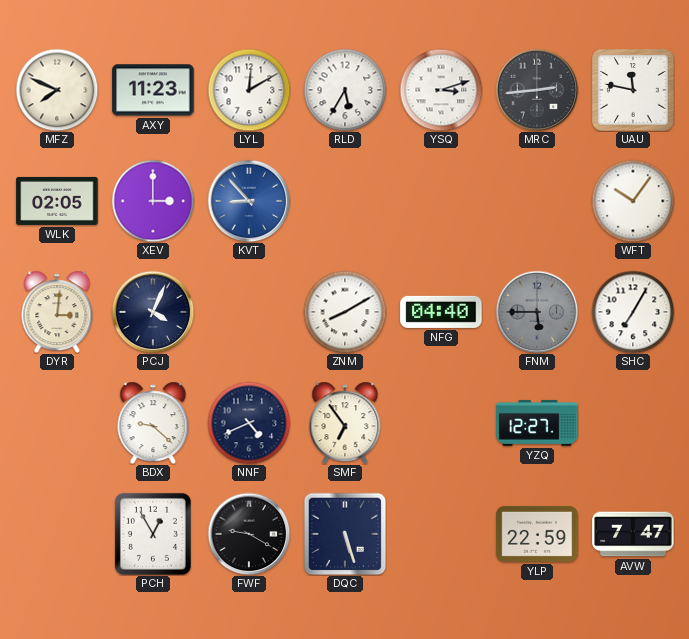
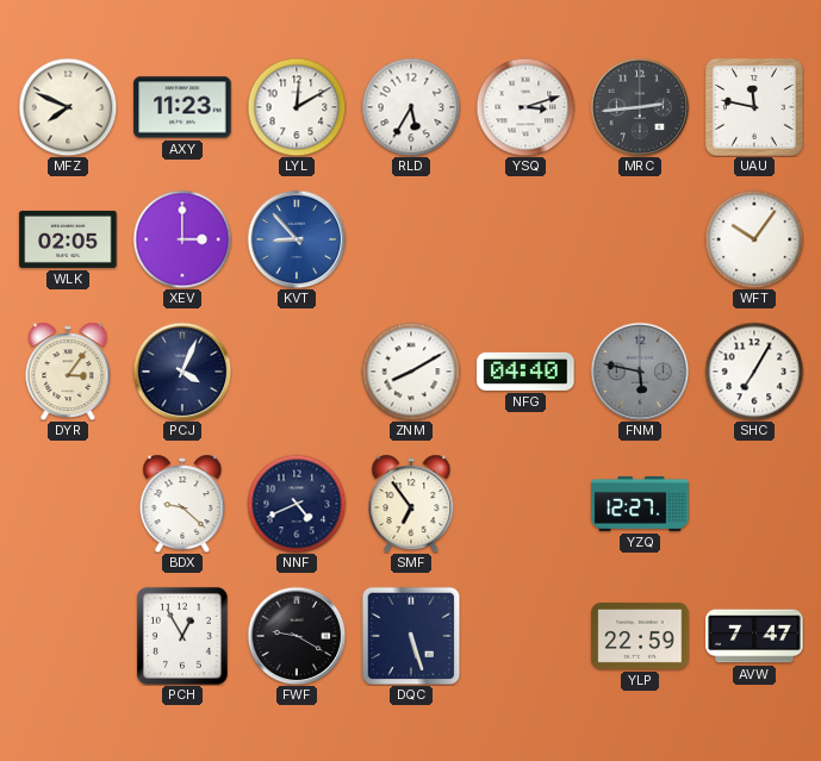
DYR: 3:01 -> 3:06 (68, 372)
FNM: 5:45 -> 5:47 (640, 372)
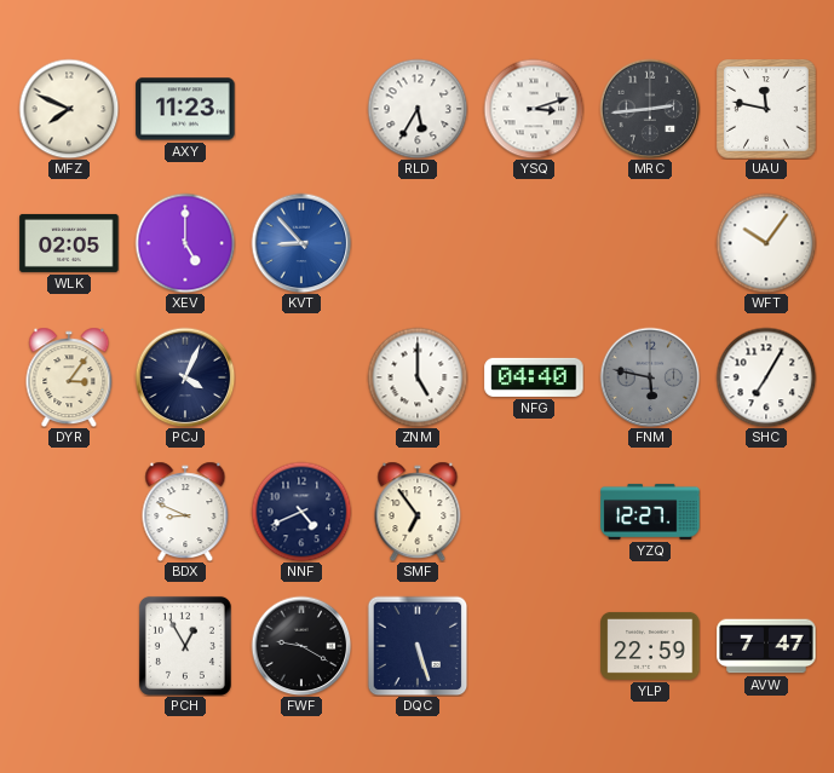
LYL: 12:10 -> none (297, 107)
XEV: 3:00 -> 5:00 (185, 243)
ZNM: 8:10 -> 5:00 (418, 377)
BDX: 9:22 -> 8:49 (185, 512)
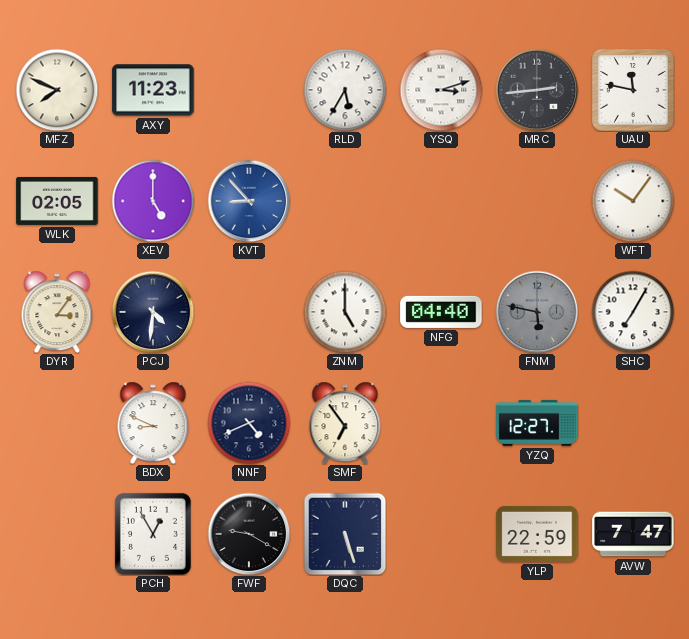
PCJ: 4:04 -> 4:31 (153, 312)
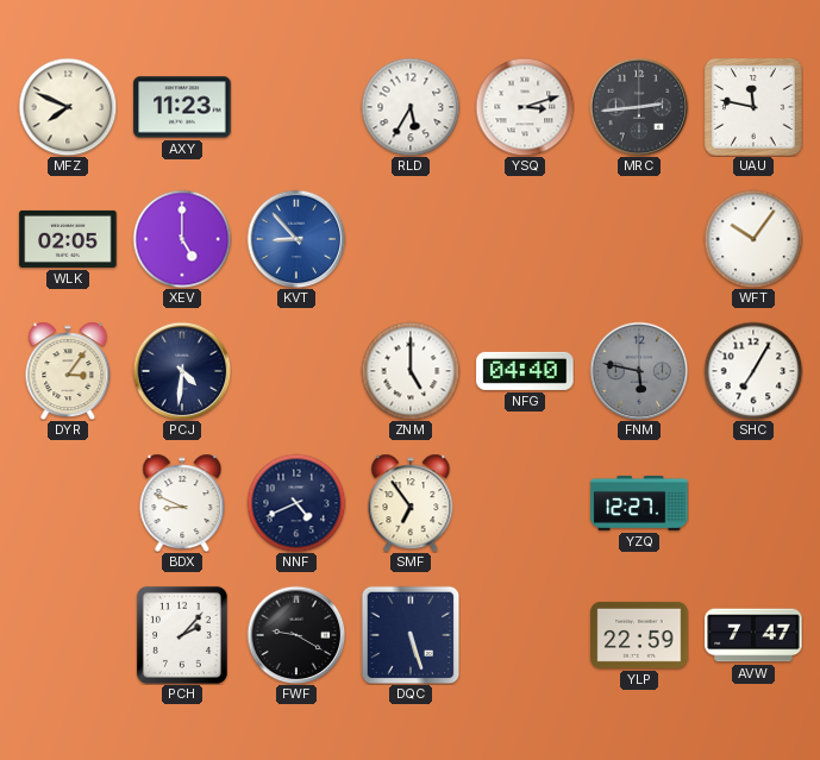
PCH: 12:55 -> 2:07 (182, 635)
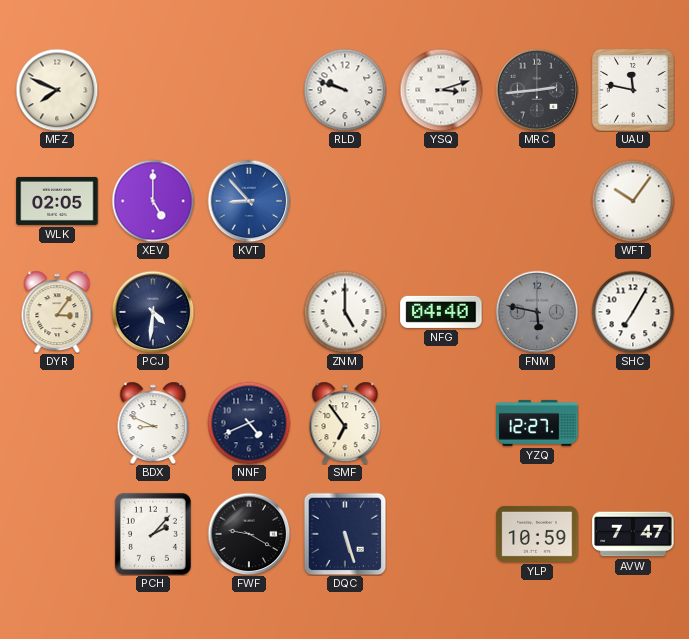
AXY: 11:23 -> none (182, 107)
RLD: 5:35 -> 9:48 (345, 90)
YLP: 22:59 -> 10:59 (537, 534)
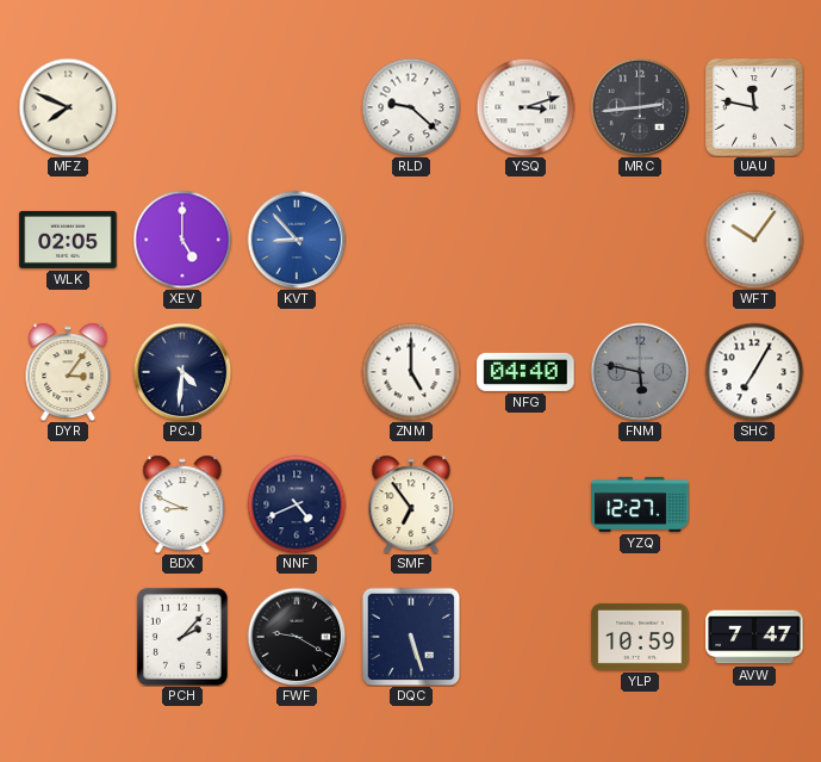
RLD: 9:48 -> 9:22 (411, 107)
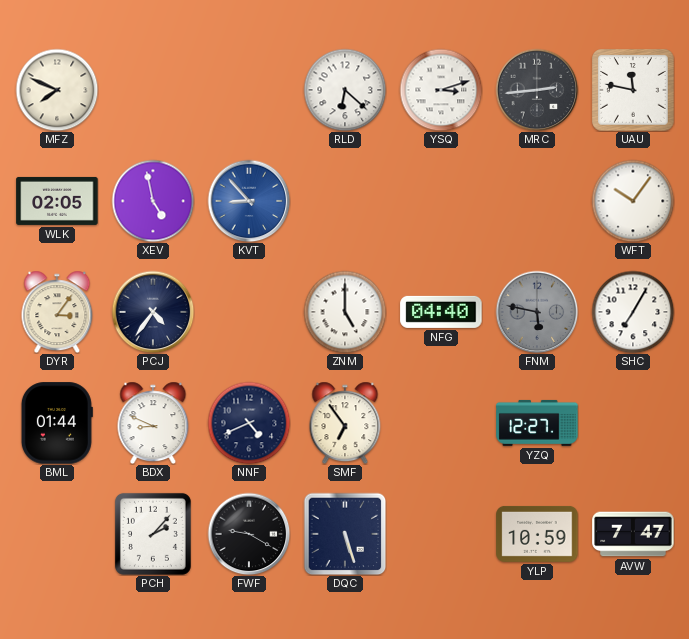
RLD: 9:22 -> 6:22 (345, 90)
XEV: 5:00 -> 4:58 (153, 201)
PCJ: 4:31 -> 4:36 (153, 312)
BML: none -> 01:44 (57, 423)
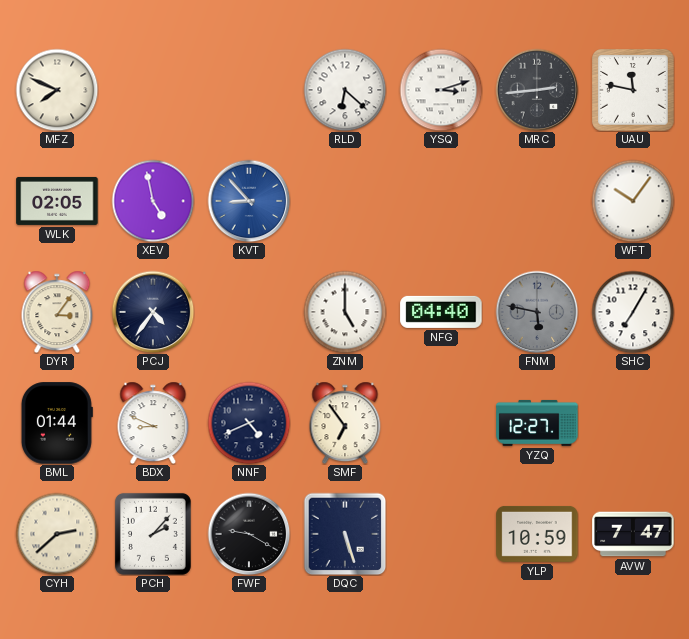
CYH: none -> 2:38 (57, 534)
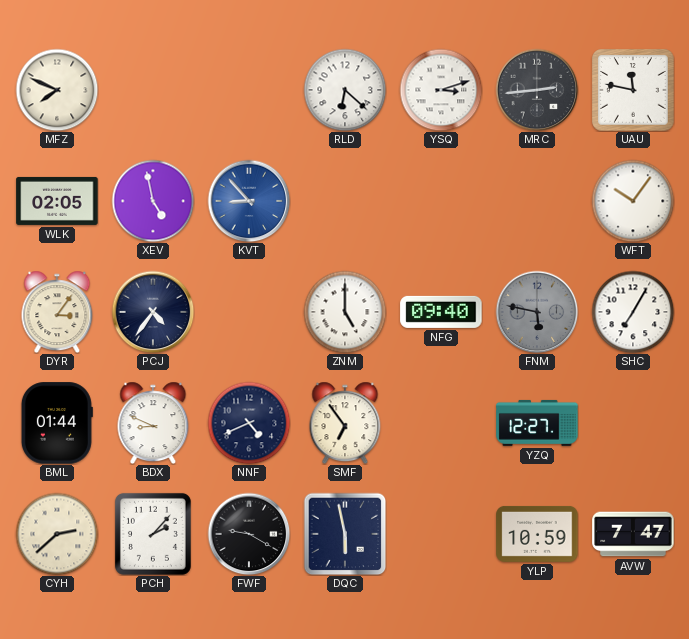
NFG: 04:40 -> 09:40 (441, 312)
DQC: 5:27 -> 5:58 (345, 534)
